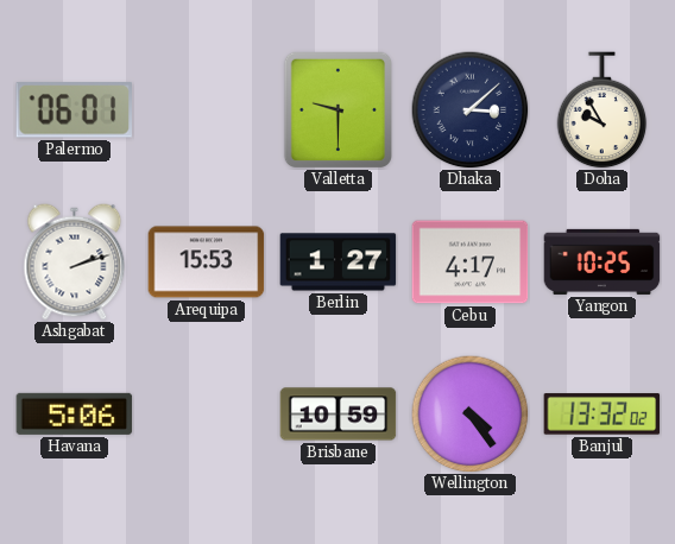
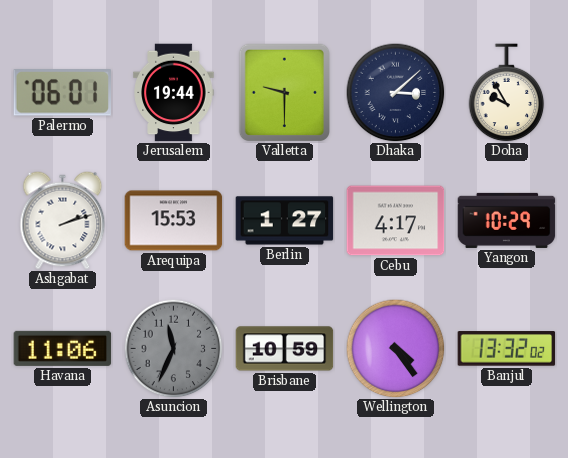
Jerusalem: none -> 19:44 (174, 93)
Yangon: 10:25 -> 10:29 (507, 220)
Havana: 5:06 -> 11:06 (63, 348)
Asuncion: none -> 11:34 (174, 349)
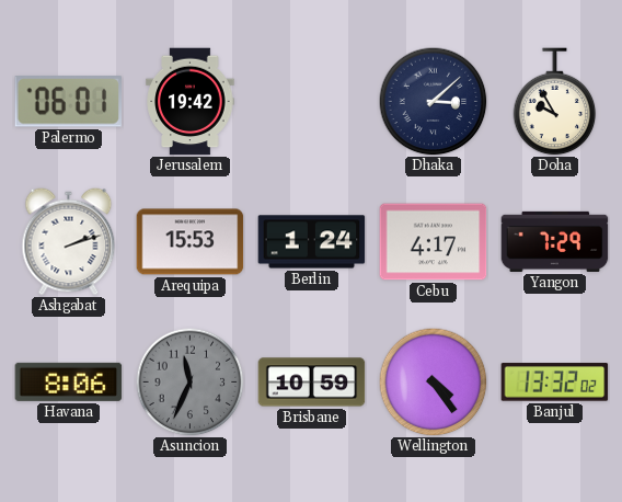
Jerusalem: 19:44 -> 19:42 (191, 102)
Valletta: 9:30 -> none (284, 92)
Berlin: 1:27 -> 1:24 (312, 242)
Yangon: 10:29 -> 7:29 (555, 241)
Havana: 11:06 -> 8:06 (69, 381)
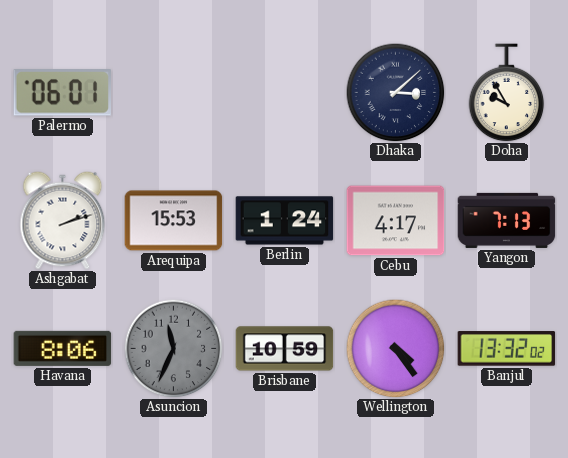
Jerusalem: 19:42 -> none (191, 102)
Yangon: 7:29 -> 7:13 (507, 220)
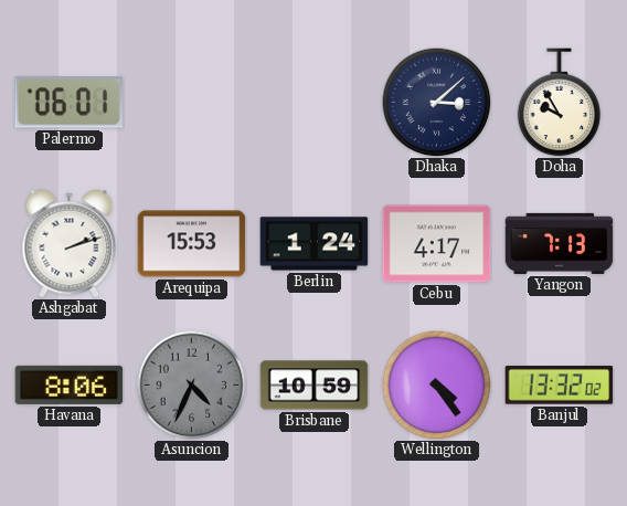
Asuncion: 11:34 -> 4:34 (192, 386)
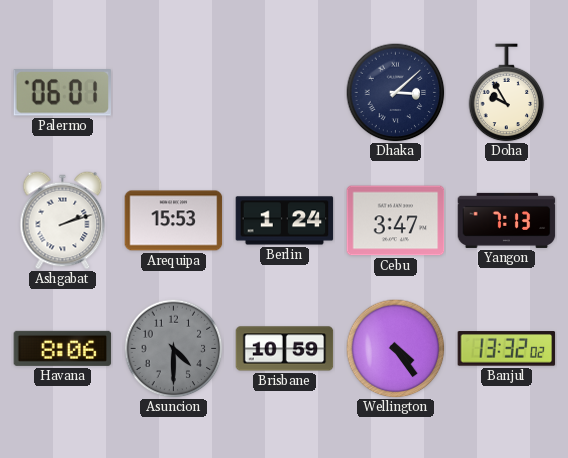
Cebu: 4:17 -> 3:47 (396, 221)
Asuncion: 4:34 -> 4:30 (174, 349)
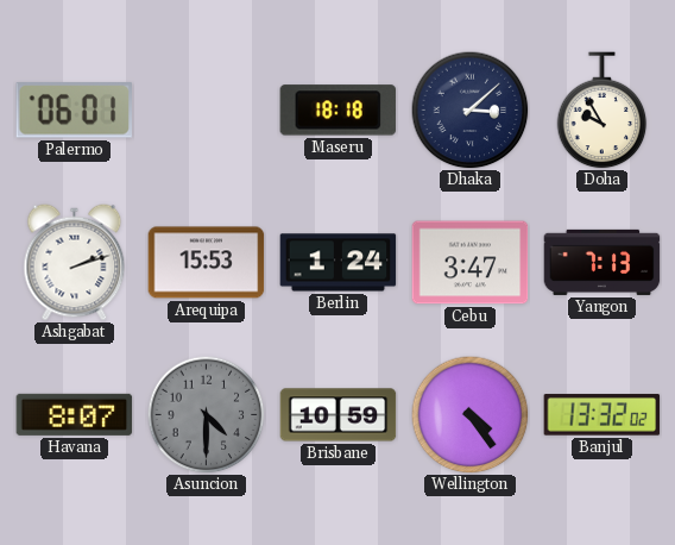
Maseru: none -> 18:18 (339, 111)
Havana: 8:06 -> 8:07 (75, 414)
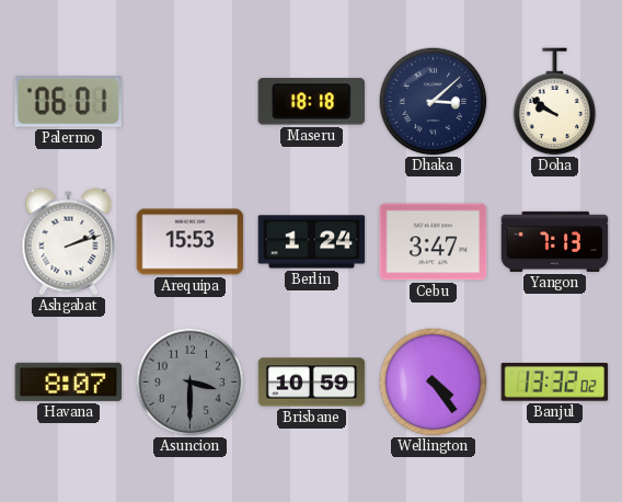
Doha: 9:55 -> 9:51 (555, 102)
Asuncion: 4:30 -> 3:30 (191, 383)
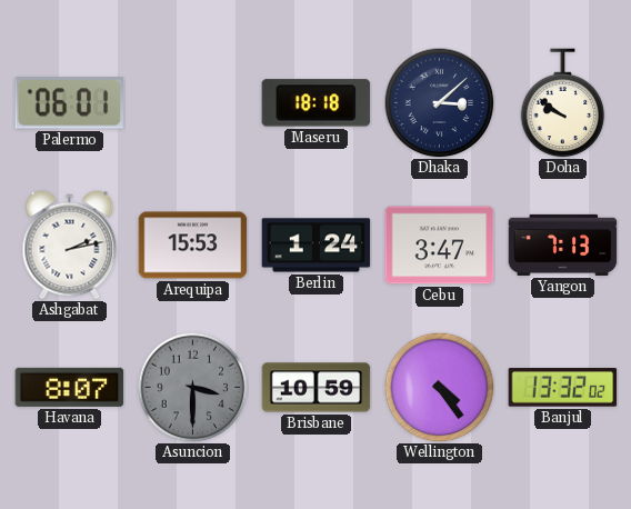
Ashgabat: 2:12 -> 2:13 (70, 246)
